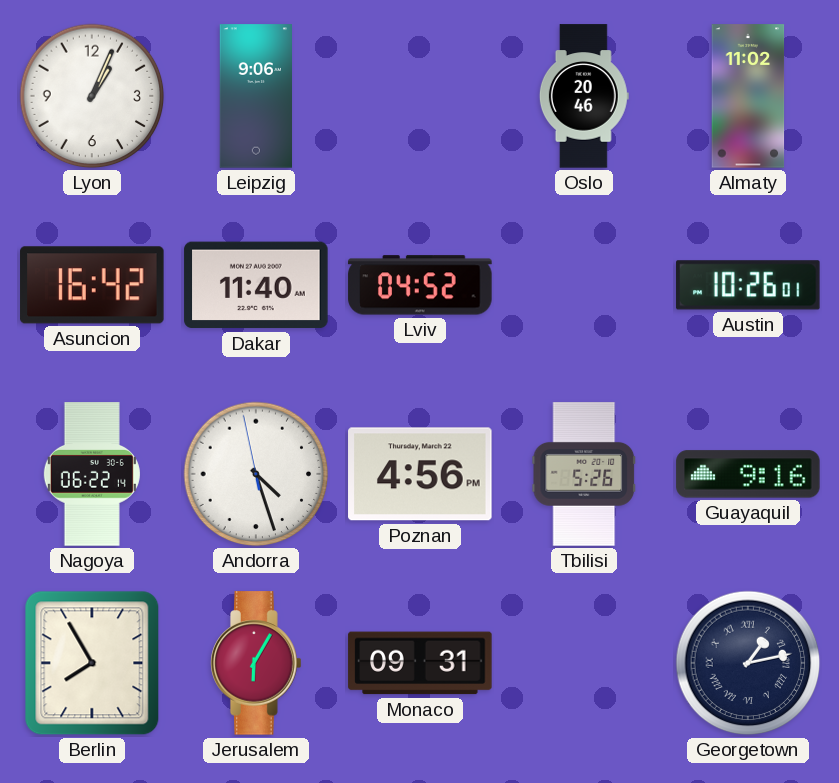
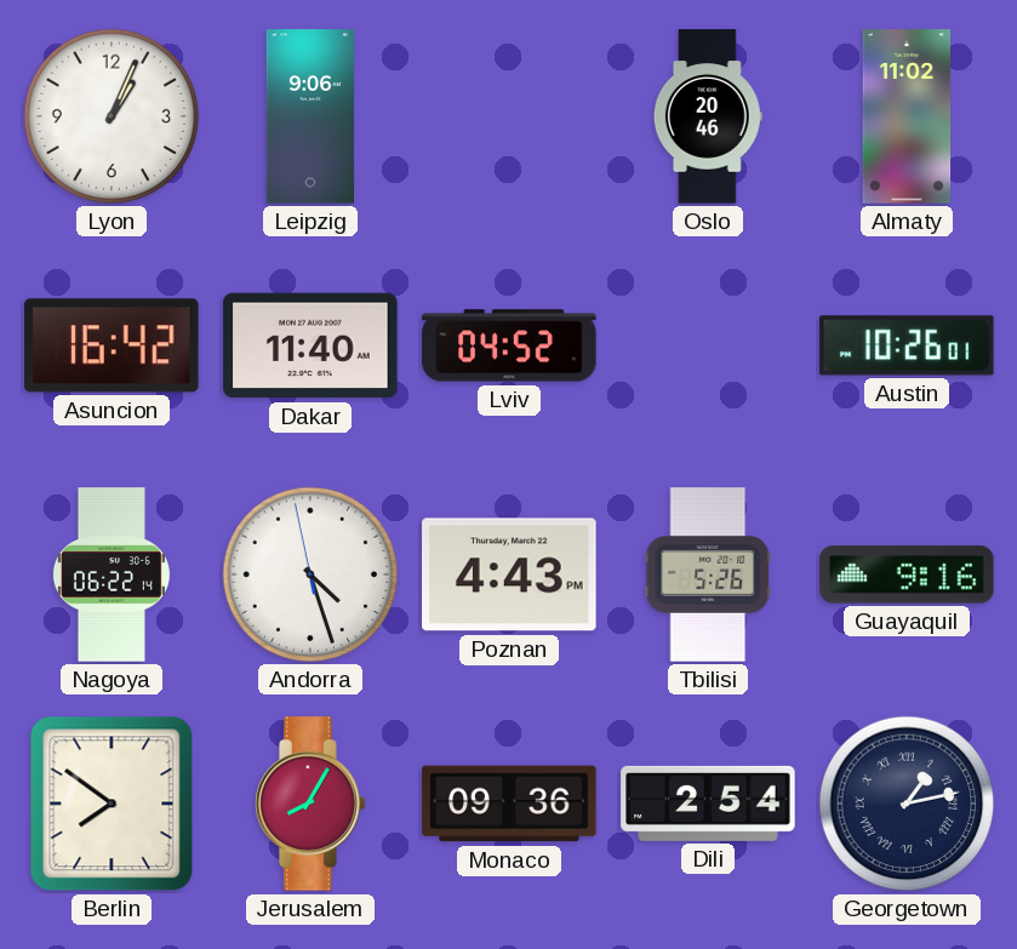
Poznan: 4:56 -> 4:43 (509, 574)
Berlin: 7:55 -> 7:51 (112, 804)
Jerusalem: 6:05 -> 8:05 (310, 804)
Monaco: 09:31 -> 09:36 (509, 804)
Dili: none -> 2:54 (708, 804)
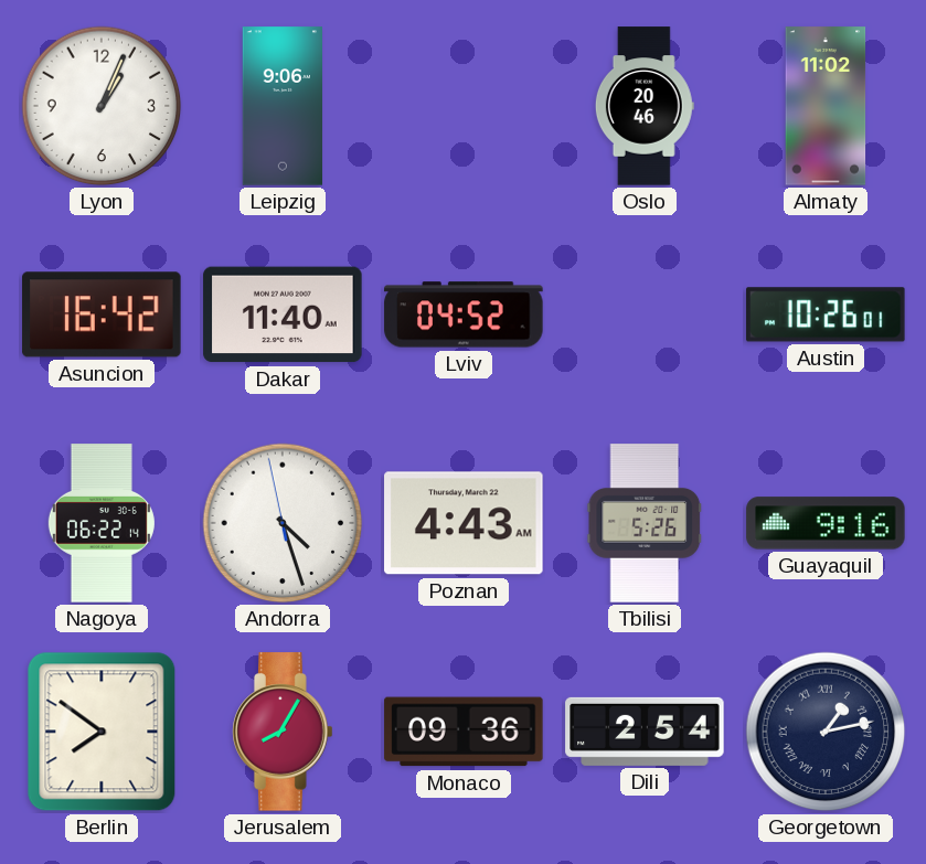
Poznan: 4:43 PM -> 4:43 AM (464, 523)
